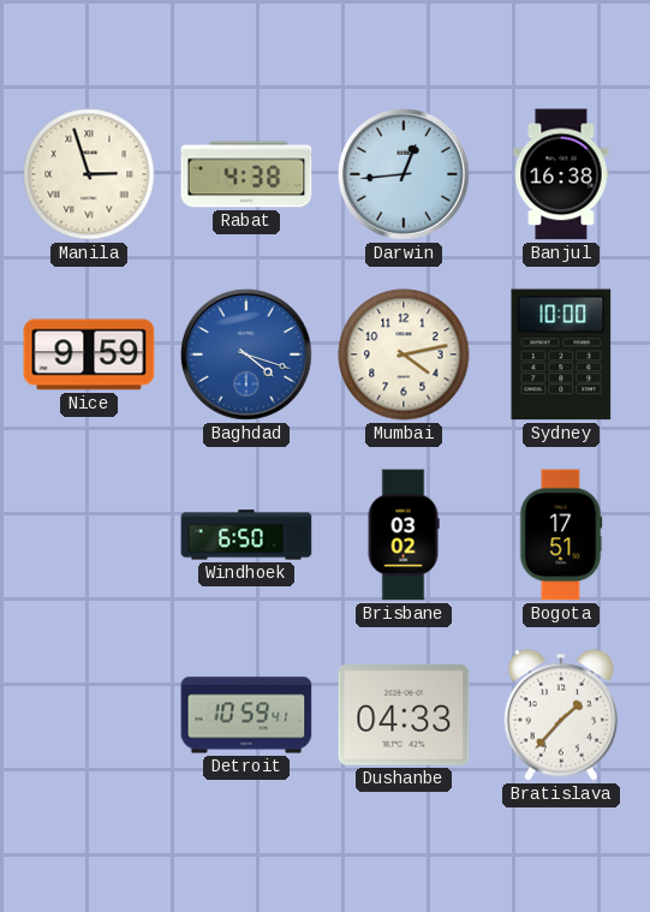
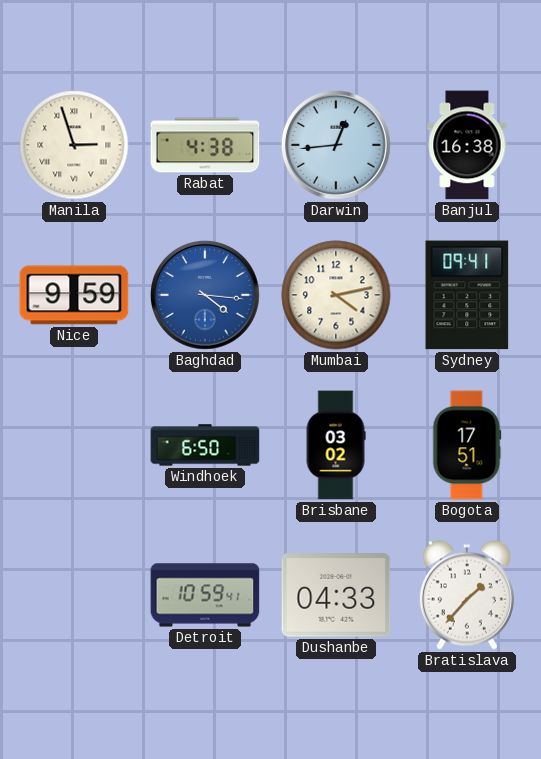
Baghdad: 4:18 -> 4:16 (205, 296)
Sydney: 10:00 -> 09:41 (467, 295)
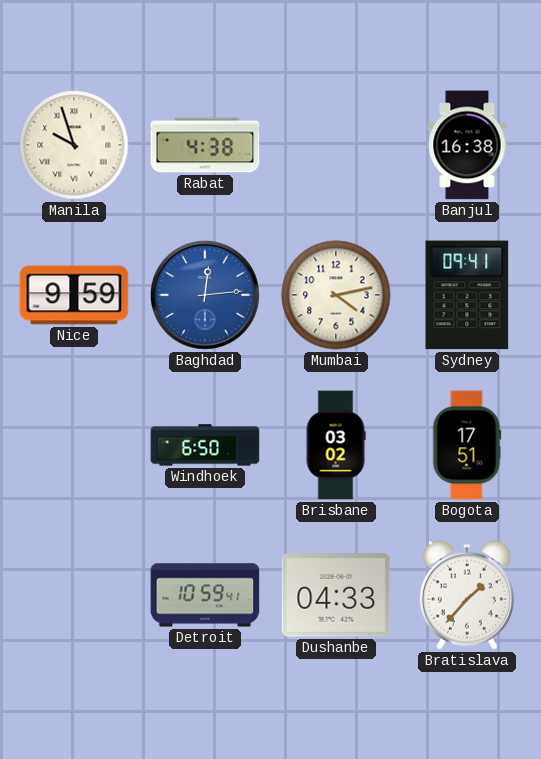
Manila: 2:57 -> 9:57 (74, 145)
Darwin: 12:44 -> none (336, 146)
Baghdad: 4:16 -> 12:14 (205, 296)
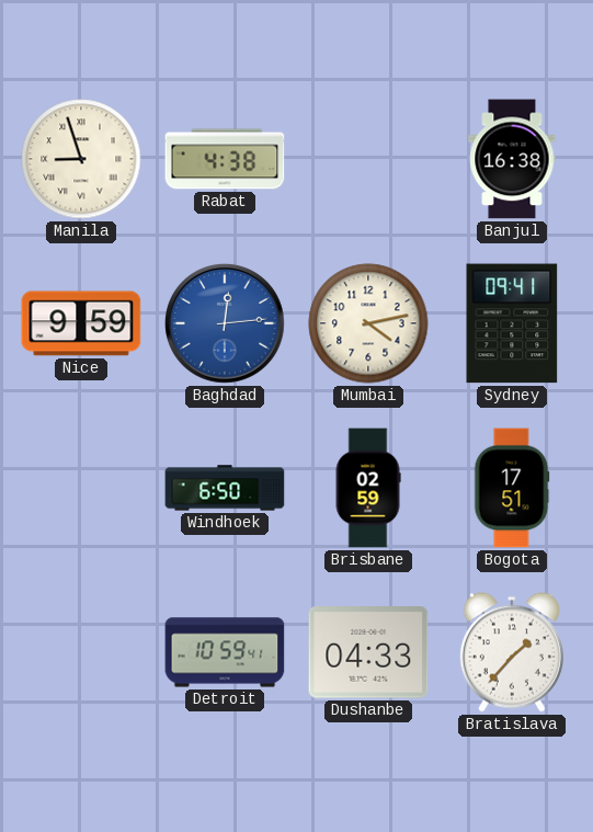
Manila: 9:57 -> 8:57 (81, 159)
Brisbane: 03:02 -> 02:59 (368, 488)
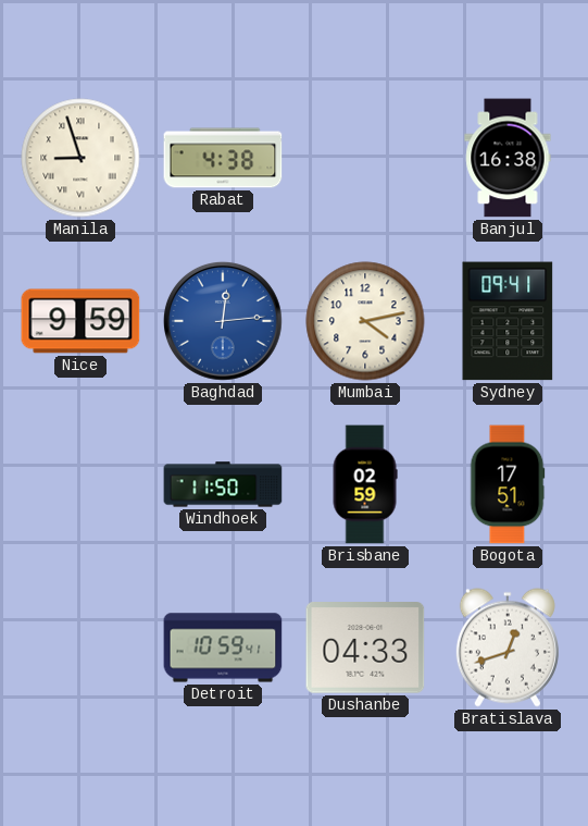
Windhoek: 6:50 -> 11:50 (223, 484)
Bratislava: 1:37 -> 12:42 (508, 648)
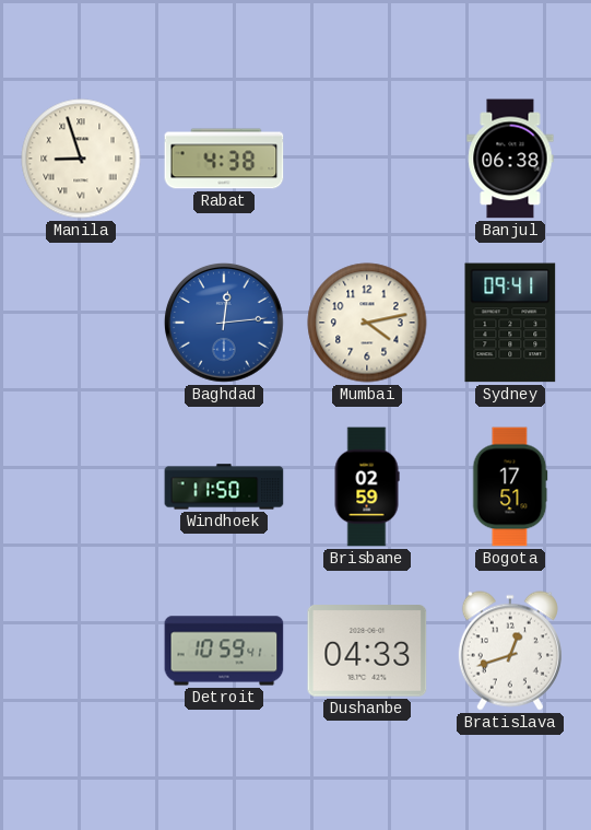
Banjul: 16:38 -> 06:38 (510, 159)
Nice: 9:59 -> none (80, 321)
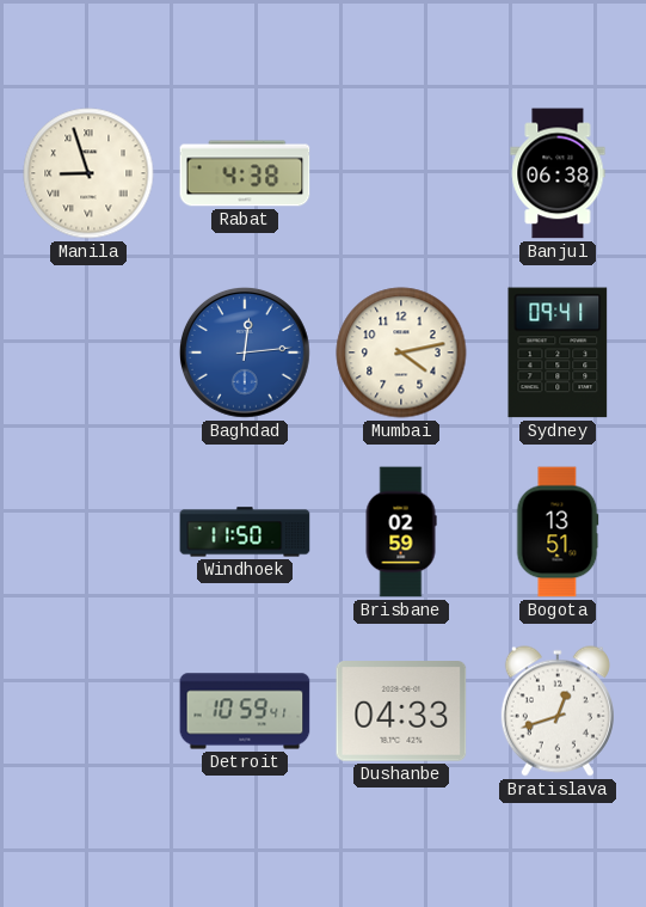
Bogota: 17:51 -> 13:51 (558, 532)
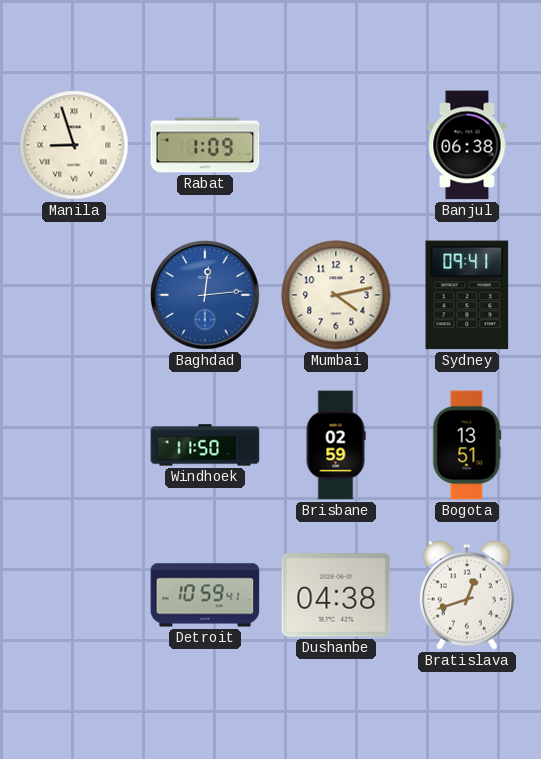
Rabat: 4:38 -> 1:09 (205, 145)
Dushanbe: 04:33 -> 04:38 (336, 596)
